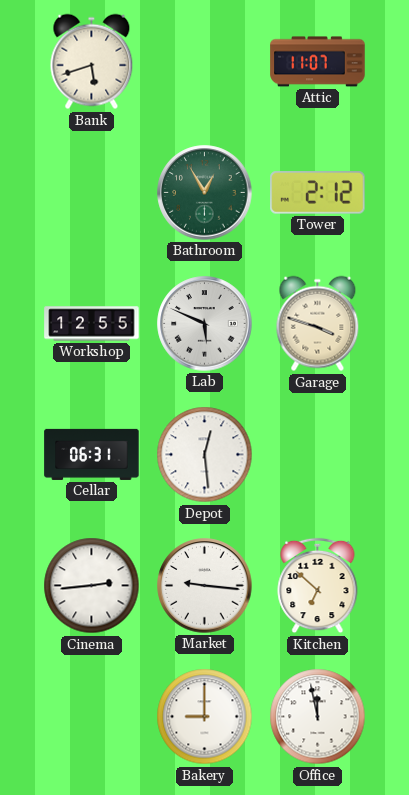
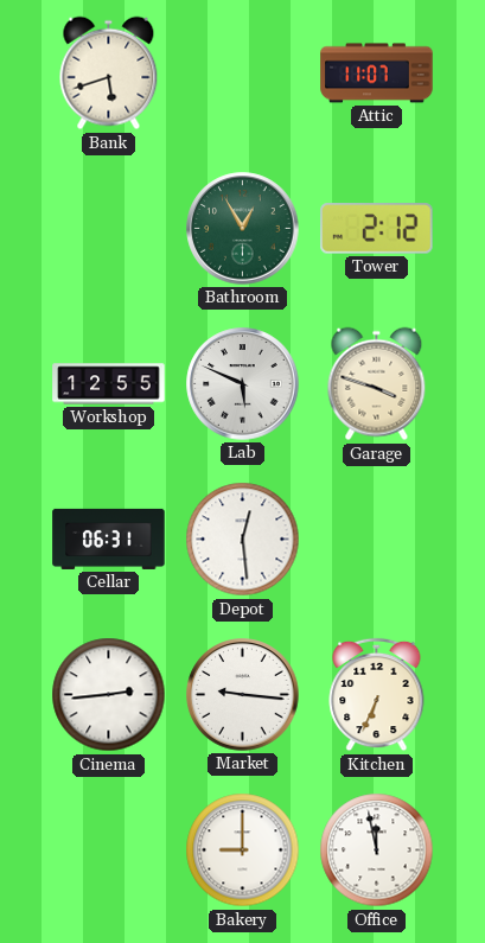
Kitchen: 6:52 -> 6:34 (377, 695)
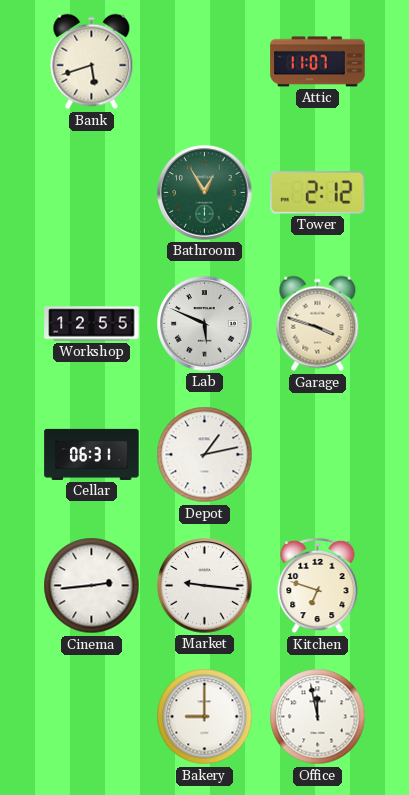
Depot: 12:29 -> 1:13 (205, 455)
Kitchen: 6:34 -> 6:48 (318, 586)
